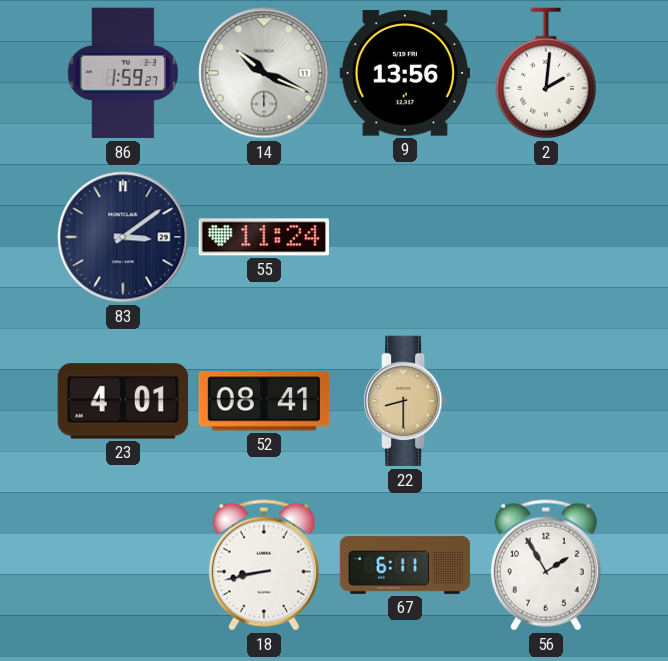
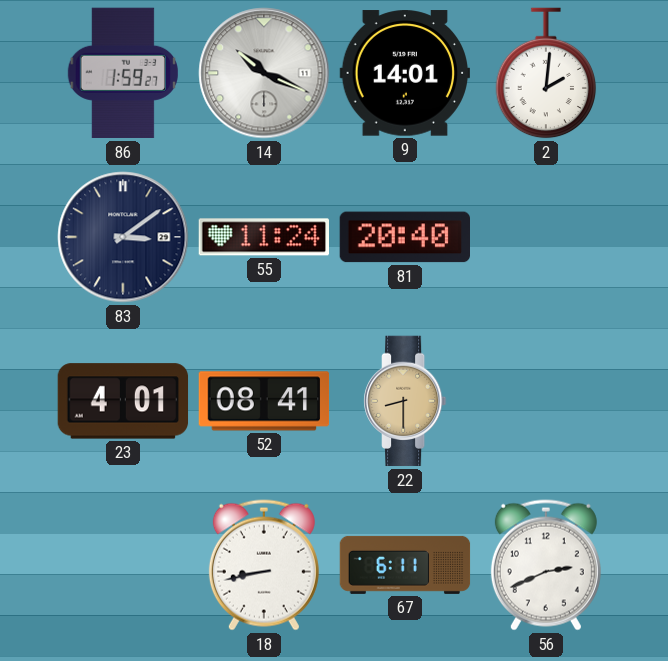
9: 13:56 -> 14:01 (404, 73)
81: none -> 20:40 (404, 237)
56: 1:55 -> 2:41 (546, 565)
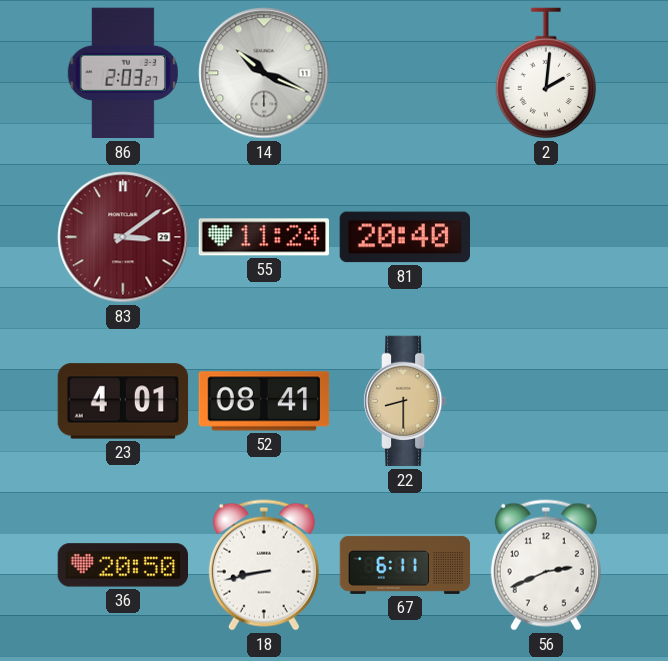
86: 1:59 -> 2:03 (123, 73)
9: 14:01 -> none (404, 73)
83 dial: navy -> burgundy (123, 237)
36: none -> 20:50 (123, 565)
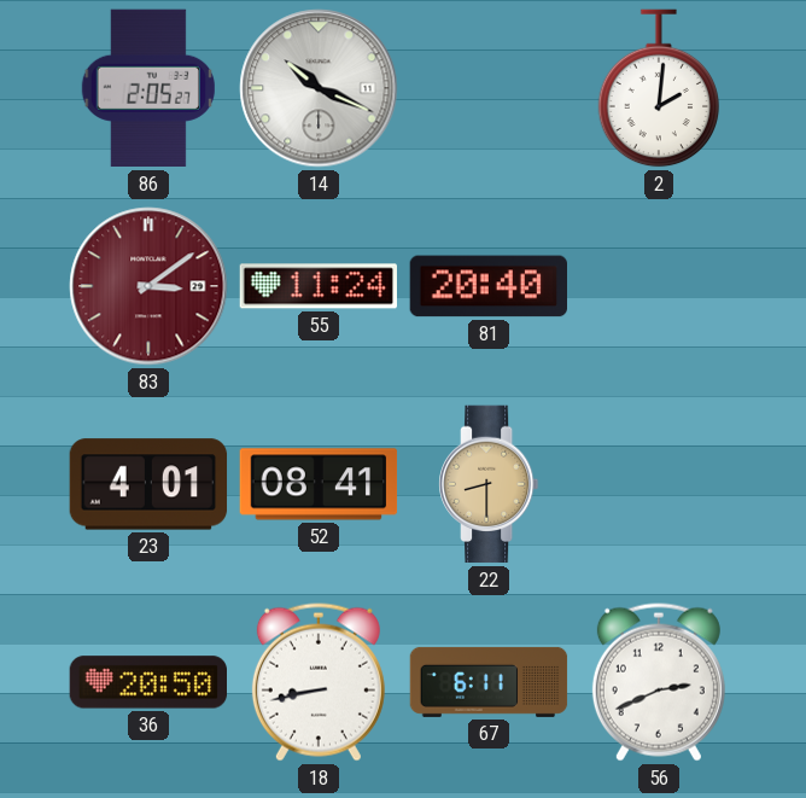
86: 2:03 -> 2:05 (148, 88)
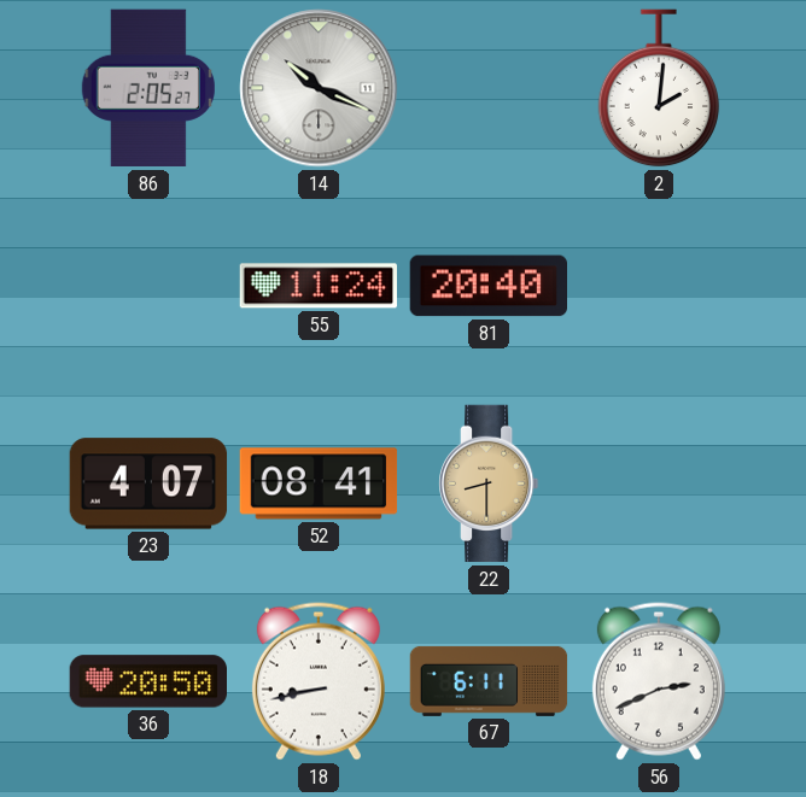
83: 3:09 -> none (148, 286)
23: 4:01 -> 4:07 (148, 484)
